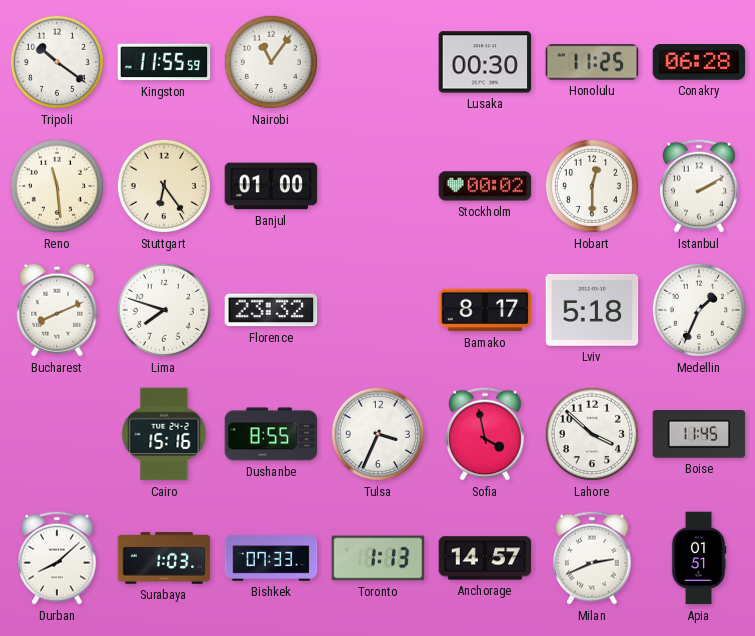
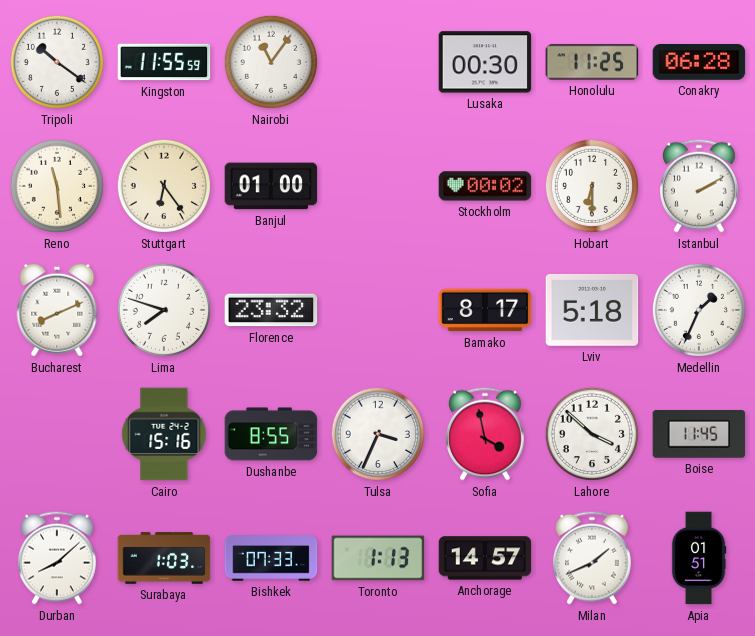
Hobart: 12:30 -> 6:30 (592, 186)
Milan: 2:41 -> 1:41 (593, 558)
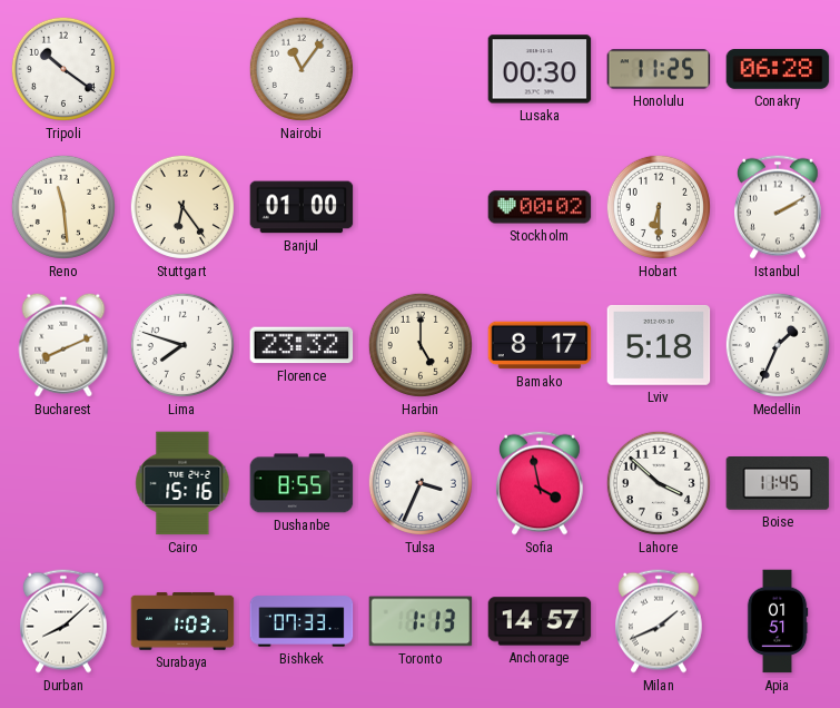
Kingston: 11:55 -> none (164, 62)
Harbin: none -> 5:00 (421, 345)
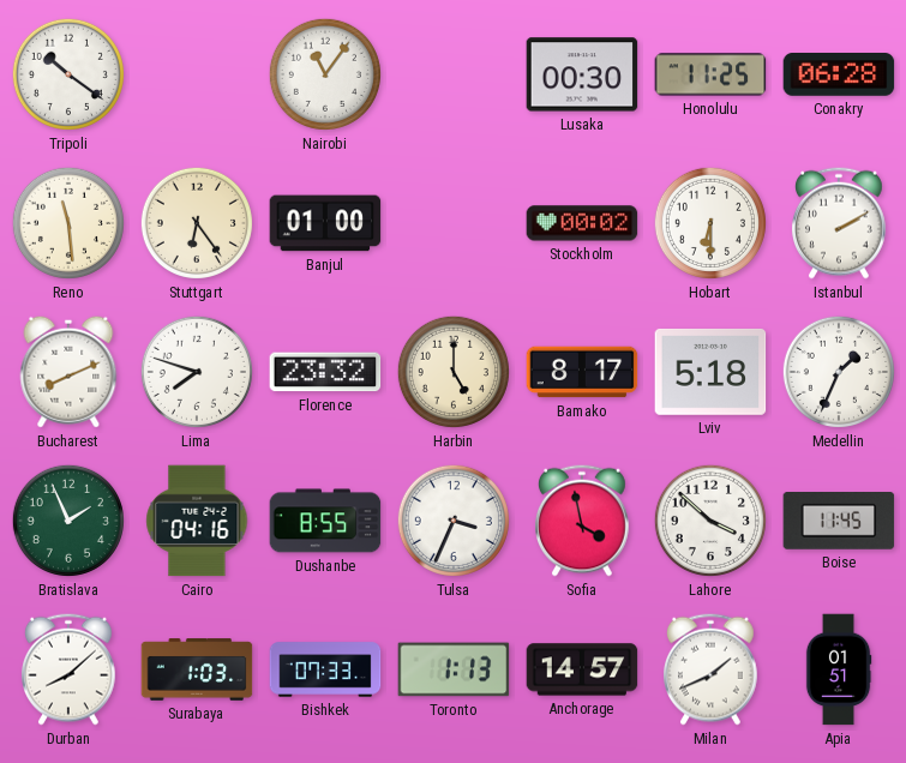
Bratislava: none -> 1:56 (68, 521)
Cairo: 15:16 -> 04:16 (197, 521)
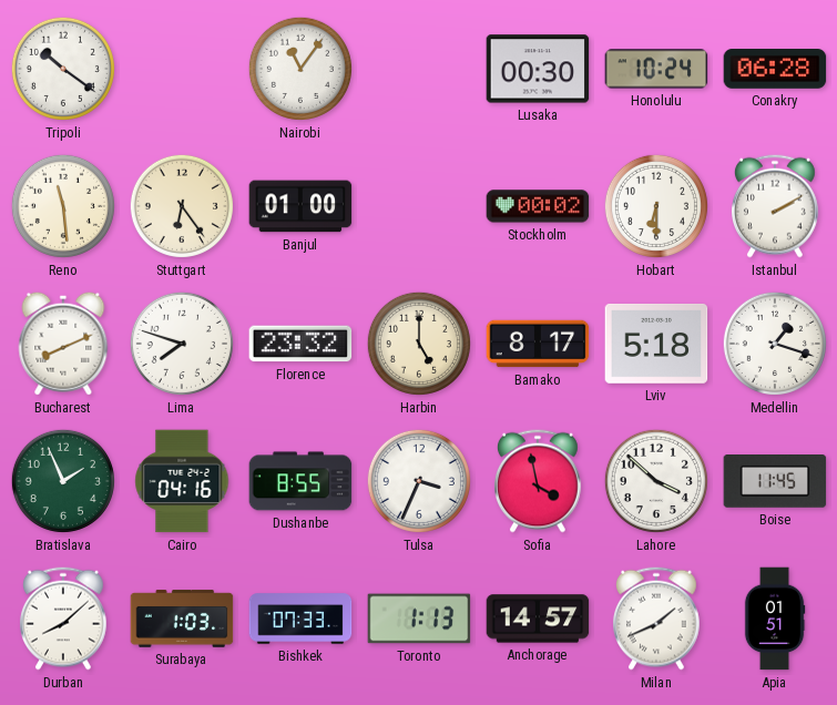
Honolulu: 11:25 -> 10:24 (656, 69)
Medellin: 1:34 -> 1:18 (775, 344)
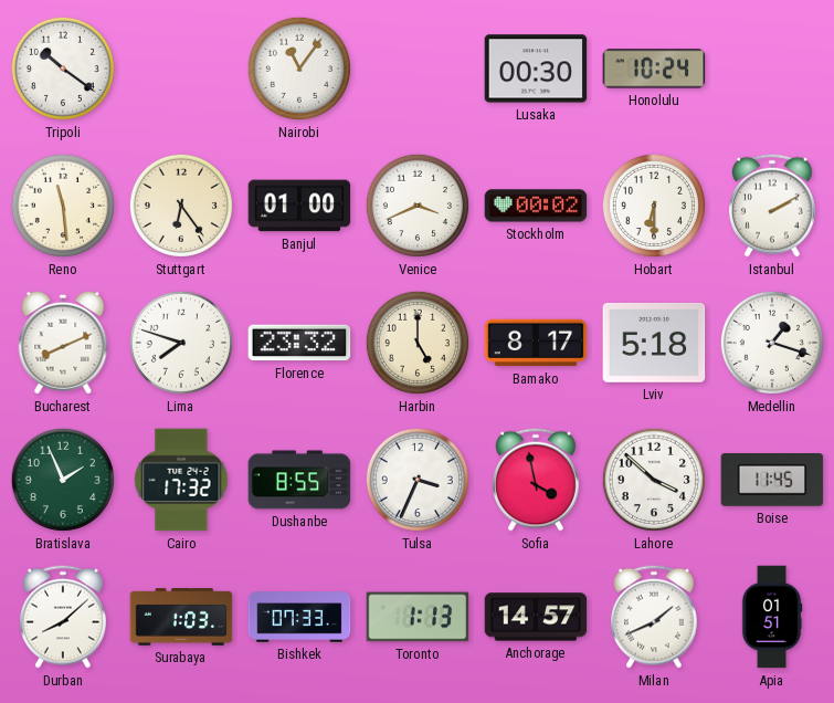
Conakry: 06:28 -> none (775, 70)
Venice: none -> 3:41 (418, 206)
Cairo: 04:16 -> 17:32 (181, 480)
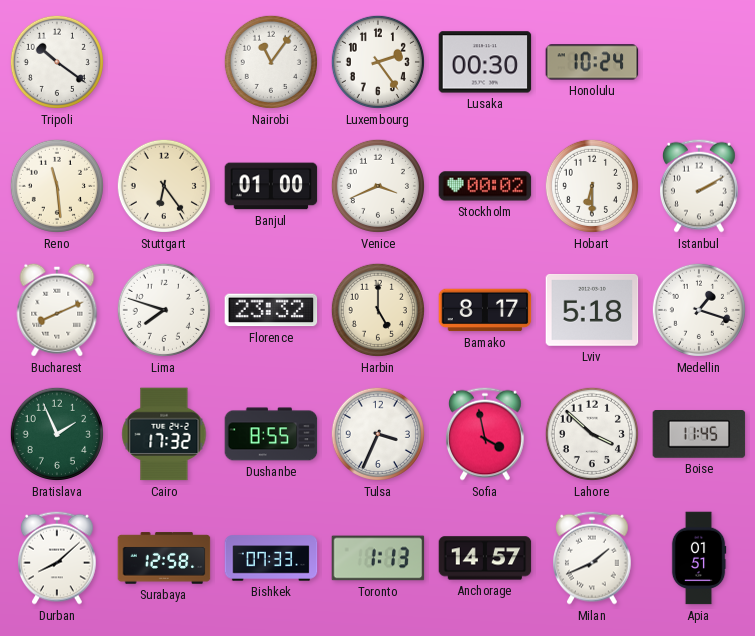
Luxembourg: none -> 2:24 (378, 62)
Surabaya: 1:03 -> 12:58 (164, 558)
